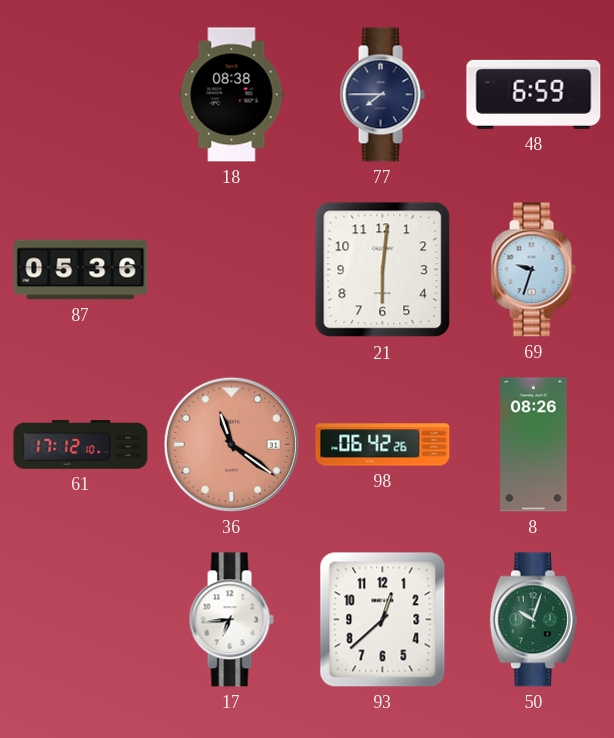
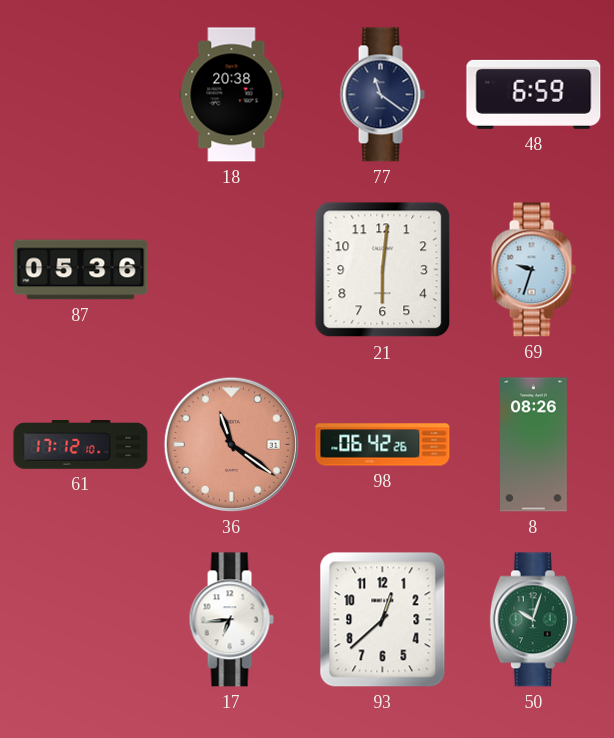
18: 08:38 -> 20:38 (232, 95)
77: 7:45 -> 11:21 (382, 95)
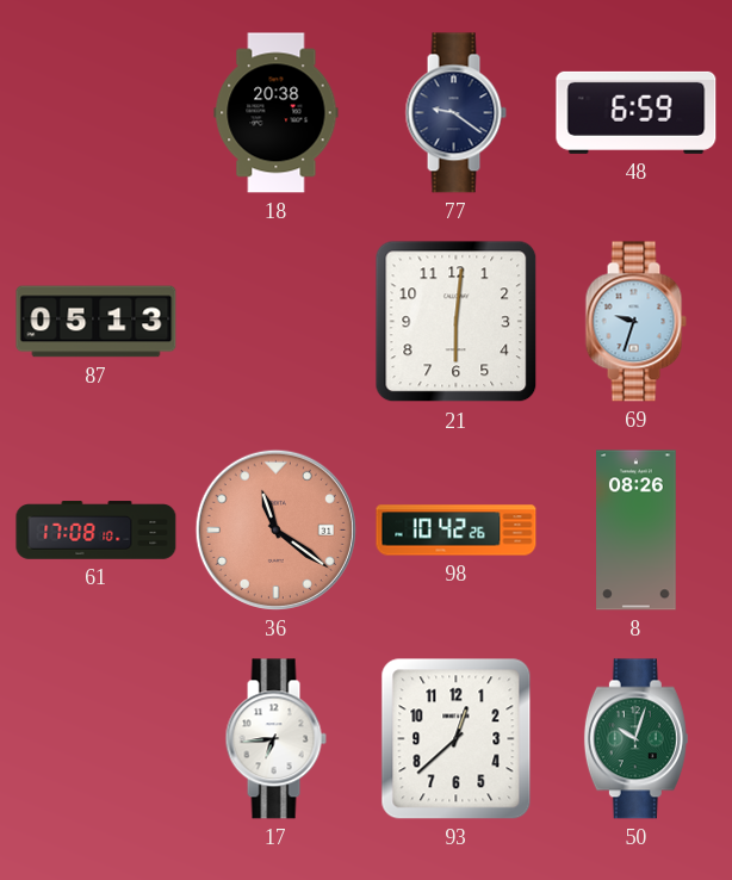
77: 11:21 -> 9:21 (455, 113)
87: 05:36 -> 05:13 (97, 322)
61: 17:12 -> 17:08 (97, 531)
98: 06:42 -> 10:42 (457, 531)
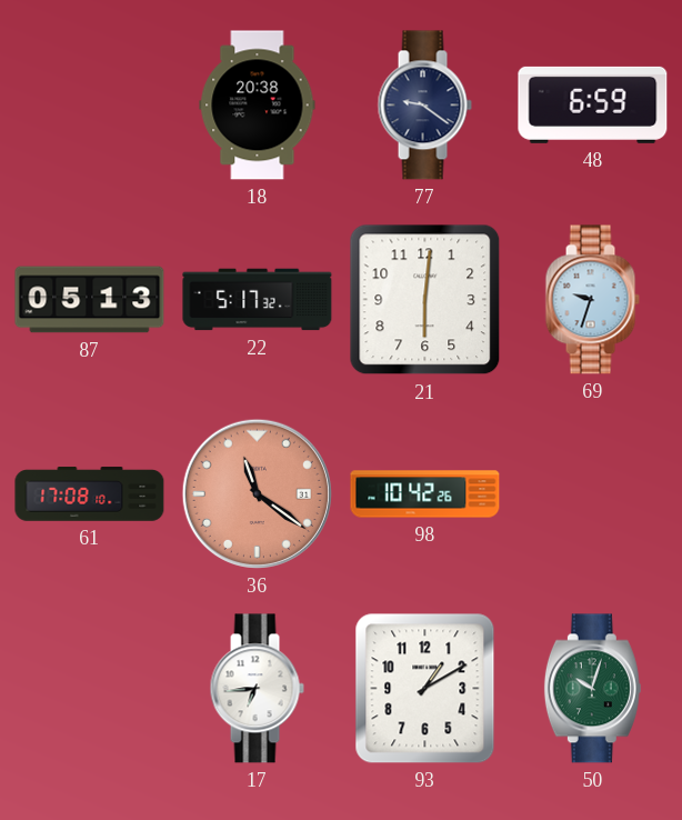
22: none -> 5:17 (258, 300)
8: 08:26 -> none (637, 531)
93: 12:38 -> 1:10 (425, 689)
